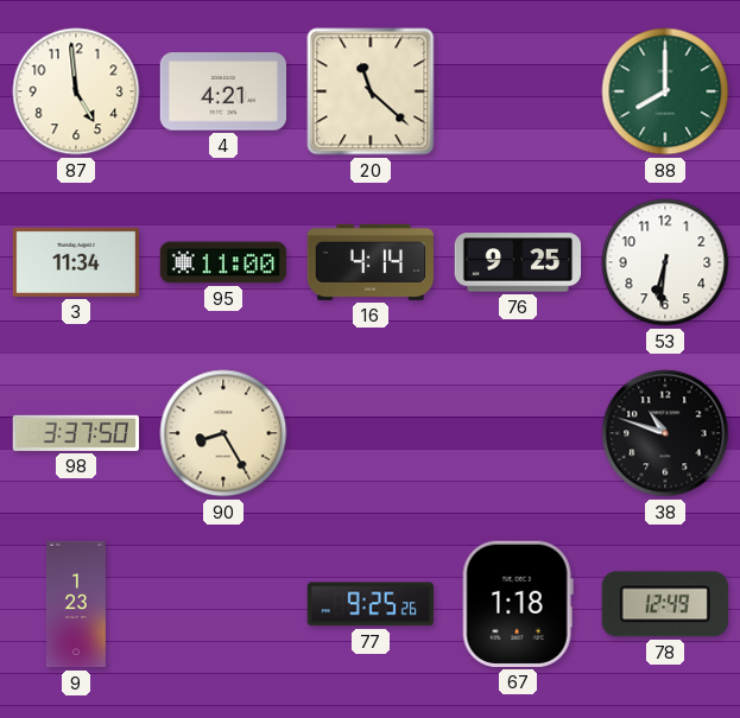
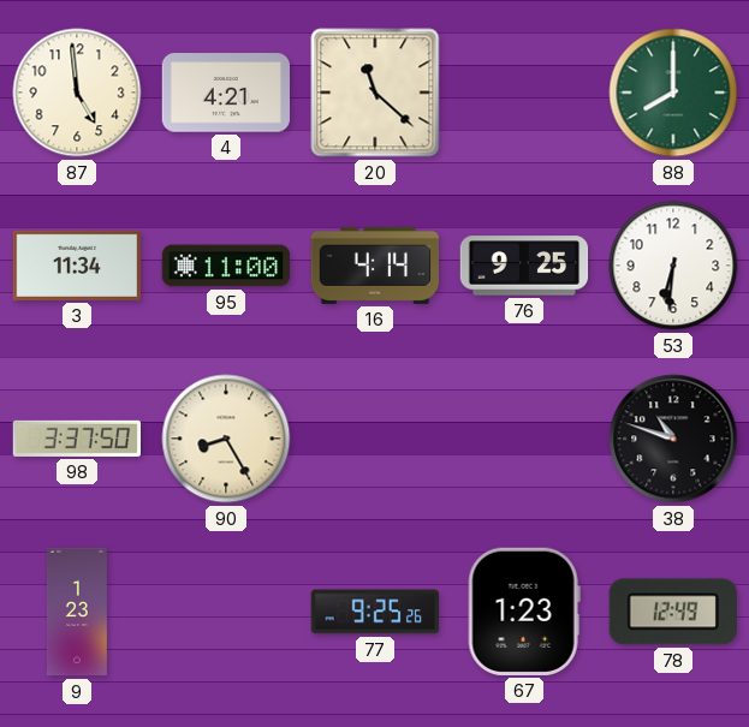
67: 1:18 -> 1:23 (524, 612)
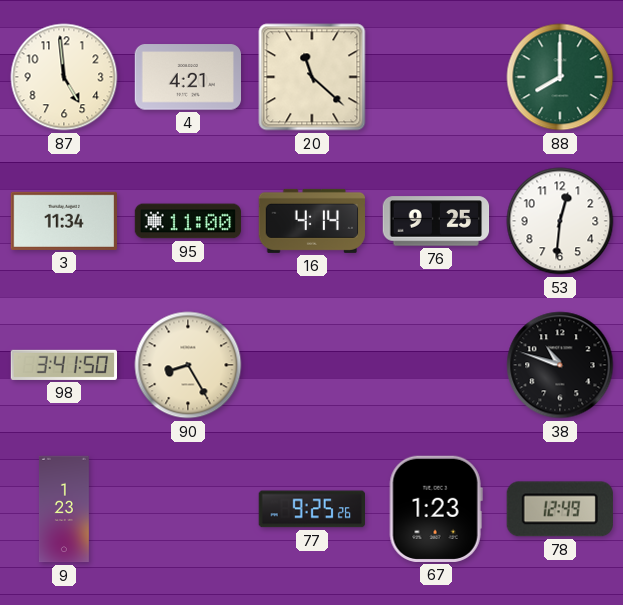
53: 6:31 -> 12:31 (560, 221)
98: 3:37 -> 3:41 (63, 365)
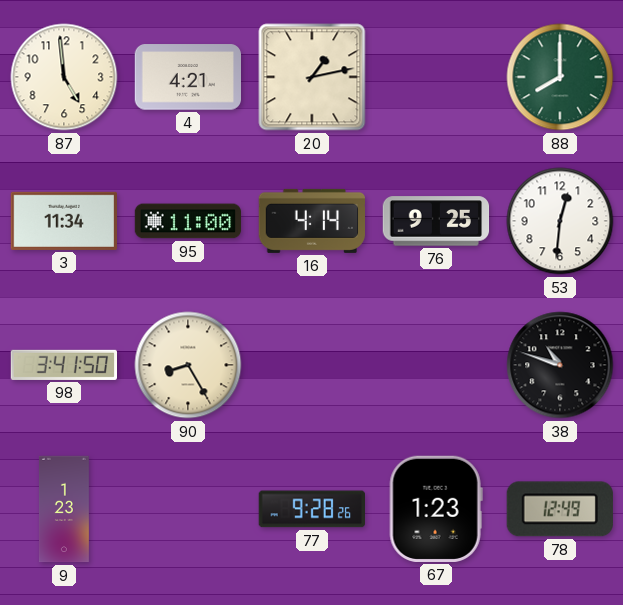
20: 11:22 -> 1:13 (312, 77)
77: 9:25 -> 9:28 (311, 509)
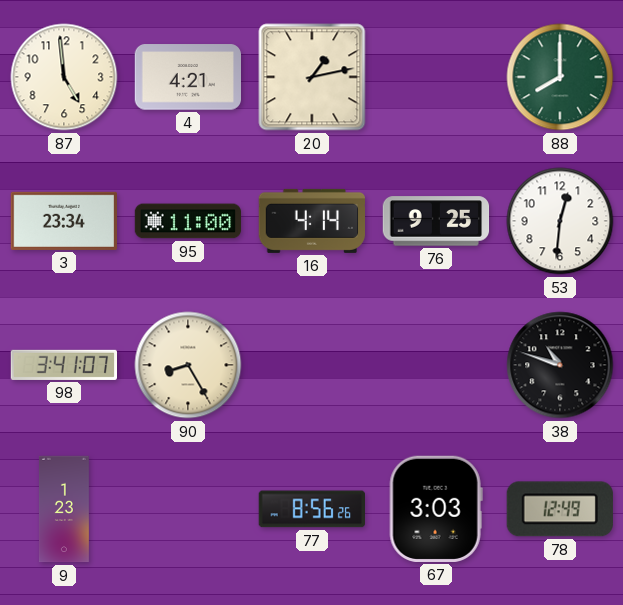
3: 11:34 -> 23:34 (63, 221)
98: 3:41:50 -> 3:41:07 (63, 365)
77: 9:28 -> 8:56 (311, 509)
67: 1:23 -> 3:03 (436, 509)
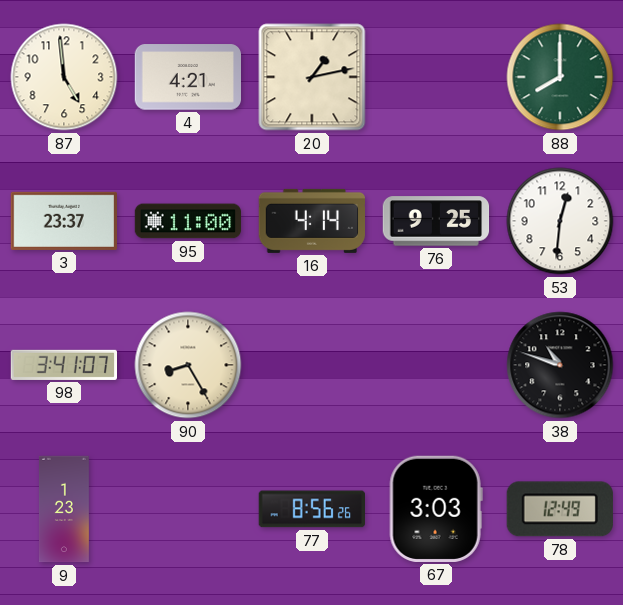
3: 23:34 -> 23:37 (63, 221)
